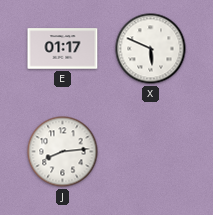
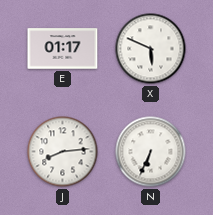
N: none -> 6:34 (151, 152)
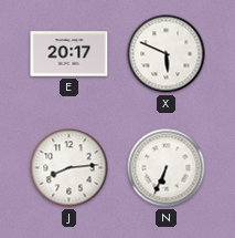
E: 01:17 -> 20:17 (70, 54)
